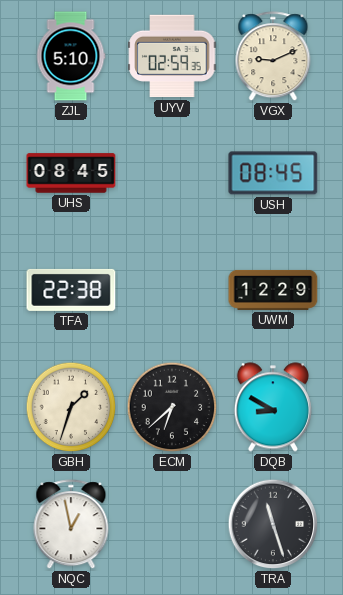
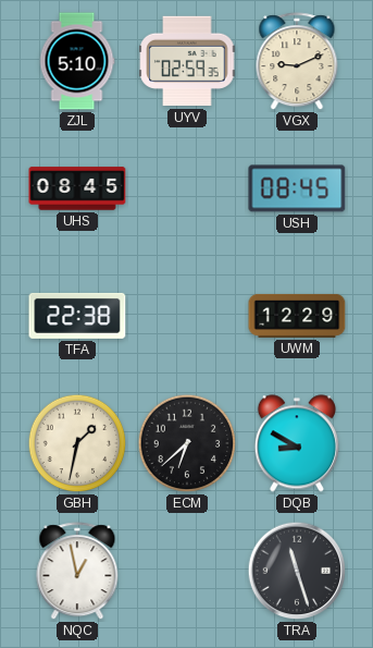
GBH: 1:33 -> 1:32 (77, 443)
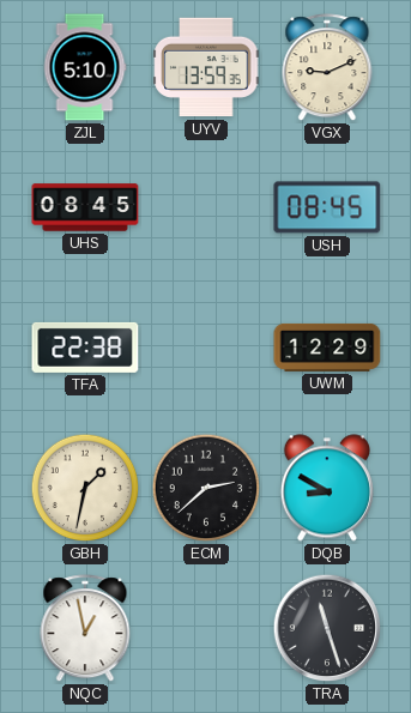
UYV: 02:59 -> 13:59 (206, 67)
ECM: 6:38 -> 2:38 (206, 488)
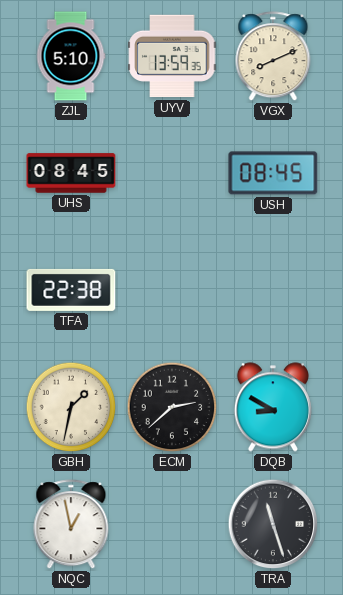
VGX: 9:11 -> 8:11 (273, 57)
UWM: 12:29 -> none (327, 348)
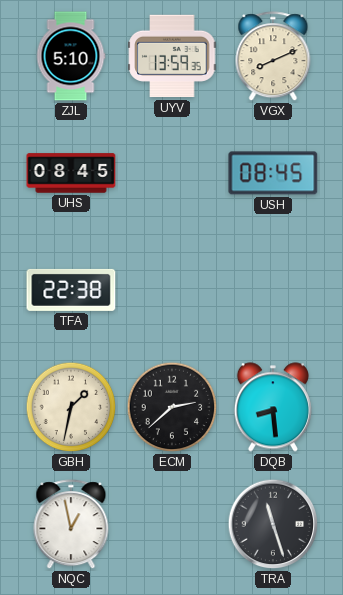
DQB: 8:50 -> 8:29 (273, 407)
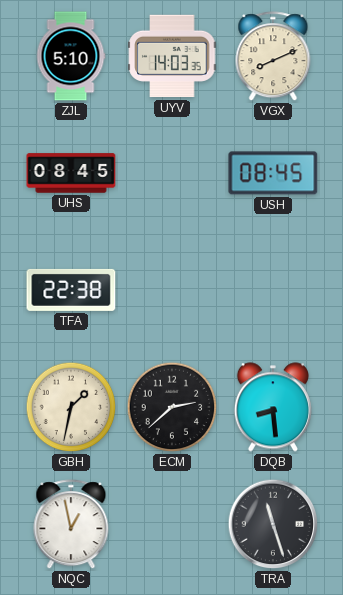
UYV: 13:59 -> 14:03 (172, 56)
